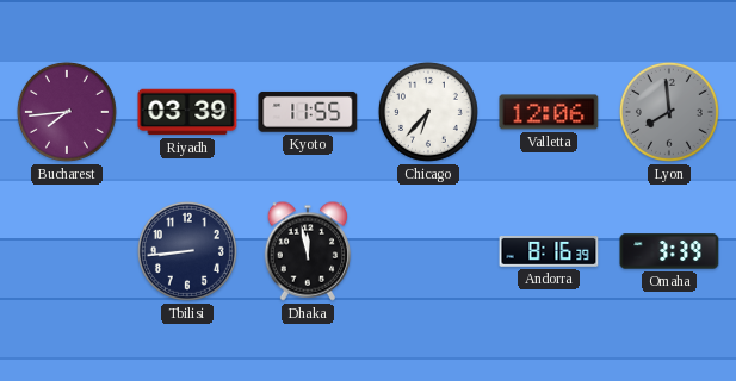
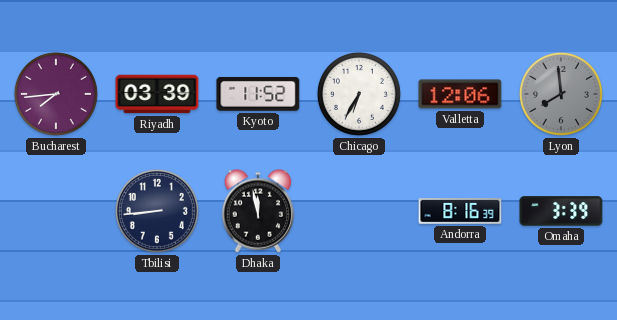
Kyoto: 11:55 -> 11:52 (258, 94)
Chicago: 6:37 -> 6:35 (359, 94)
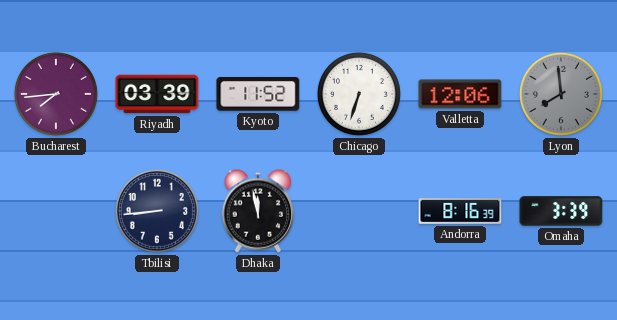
Chicago: 6:35 -> 6:33 (359, 94)
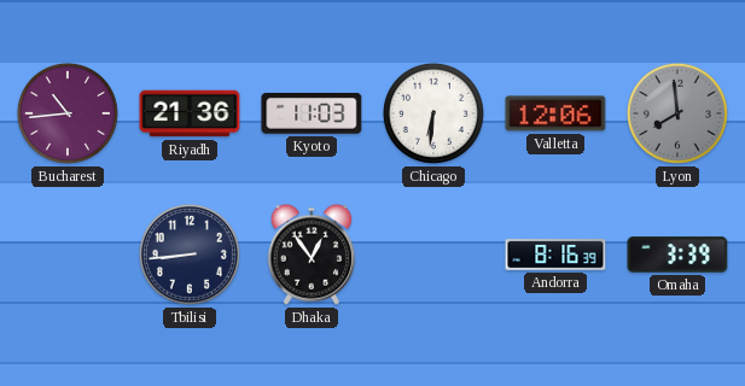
Bucharest: 7:44 -> 10:44 (68, 113)
Riyadh: 03:39 -> 21:36 (190, 113)
Kyoto: 11:52 -> 11:03 (312, 113)
Chicago: 6:33 -> 6:31 (433, 113)
Dhaka: 11:58 -> 12:54 (312, 255)
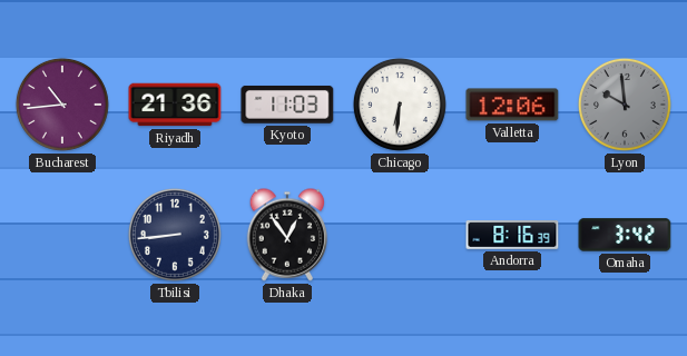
Lyon: 7:59 -> 9:59 (625, 105)
Omaha: 3:39 -> 3:42 (625, 235)
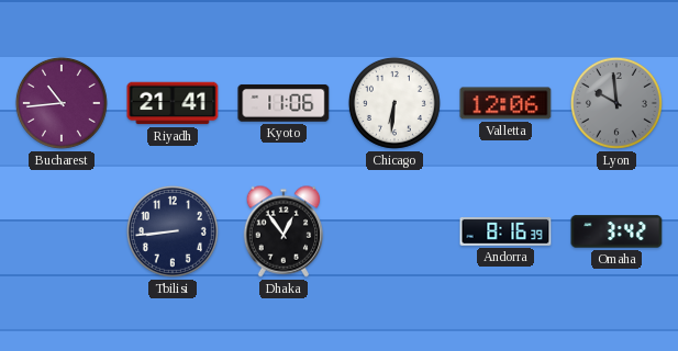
Riyadh: 21:36 -> 21:41 (173, 103)
Kyoto: 11:03 -> 11:06 (284, 103)
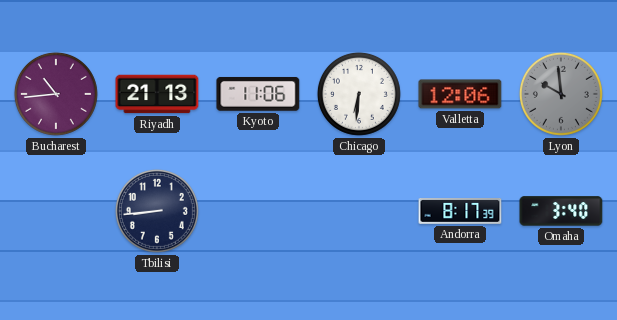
Riyadh: 21:41 -> 21:13 (157, 94)
Dhaka: 12:54 -> none (284, 231)
Andorra: 8:16 -> 8:17 (460, 212)
Omaha: 3:42 -> 3:40 (561, 211)
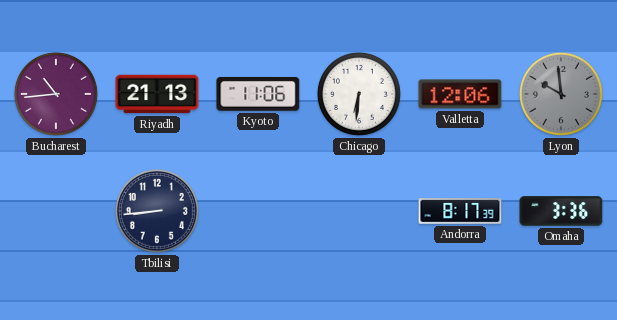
Omaha: 3:40 -> 3:36 (561, 211)
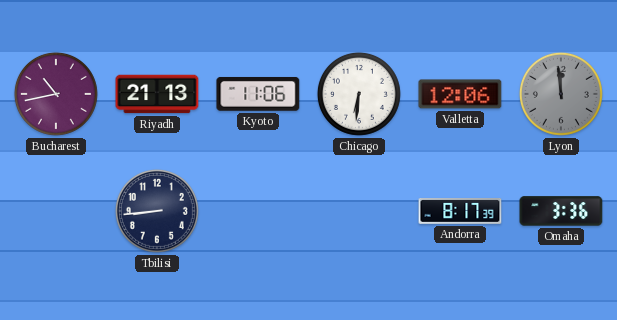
Bucharest: 10:44 -> 10:43 (56, 94)
Lyon: 9:59 -> 11:59 (561, 94)
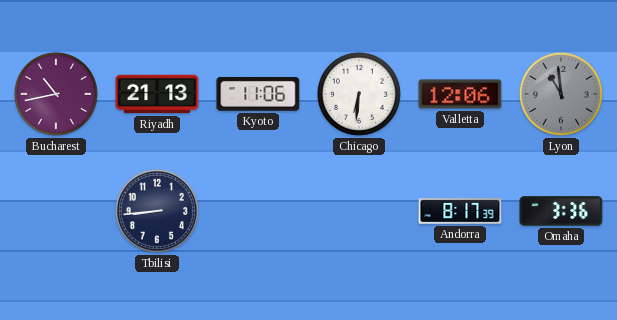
Lyon: 11:59 -> 10:59 (561, 94)
